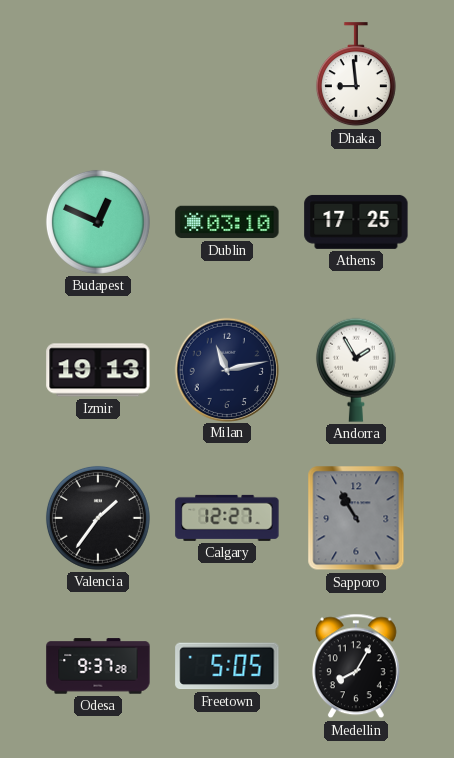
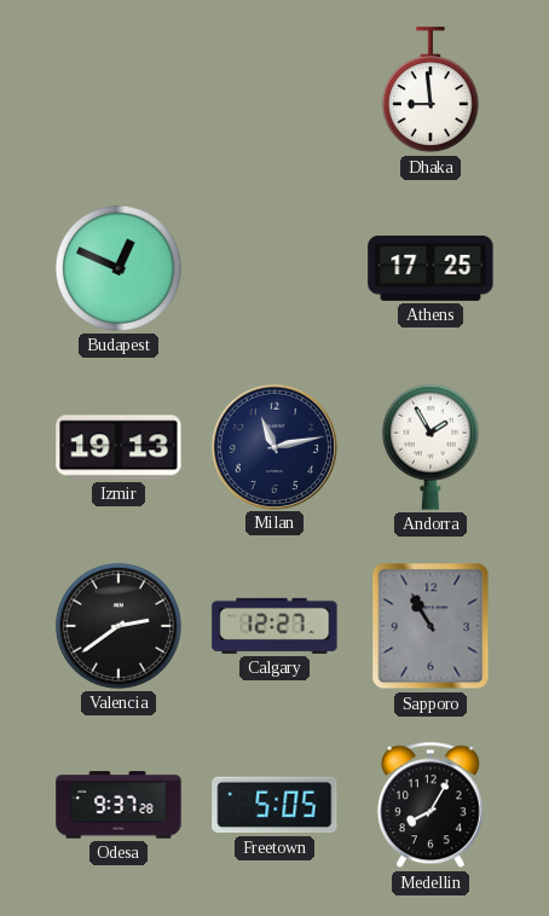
Dublin: 03:10 -> none (227, 222)
Valencia: 1:36 -> 2:39 (119, 626)
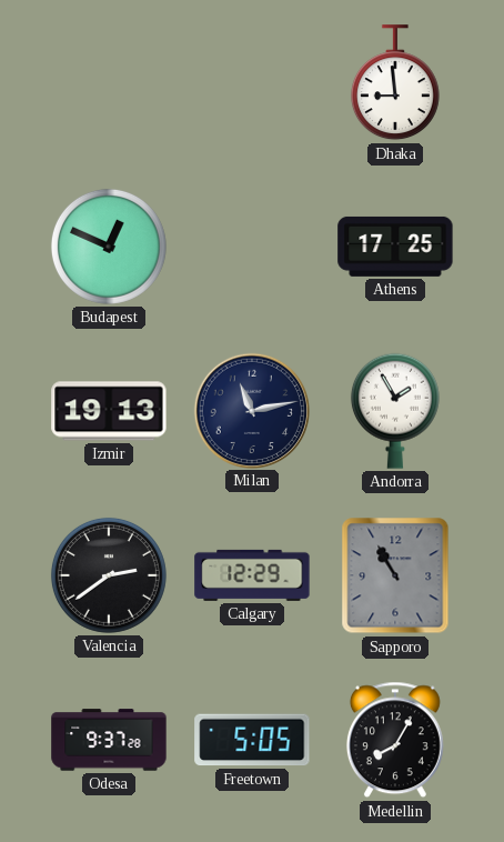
Calgary: 12:27 -> 12:29 (252, 575)
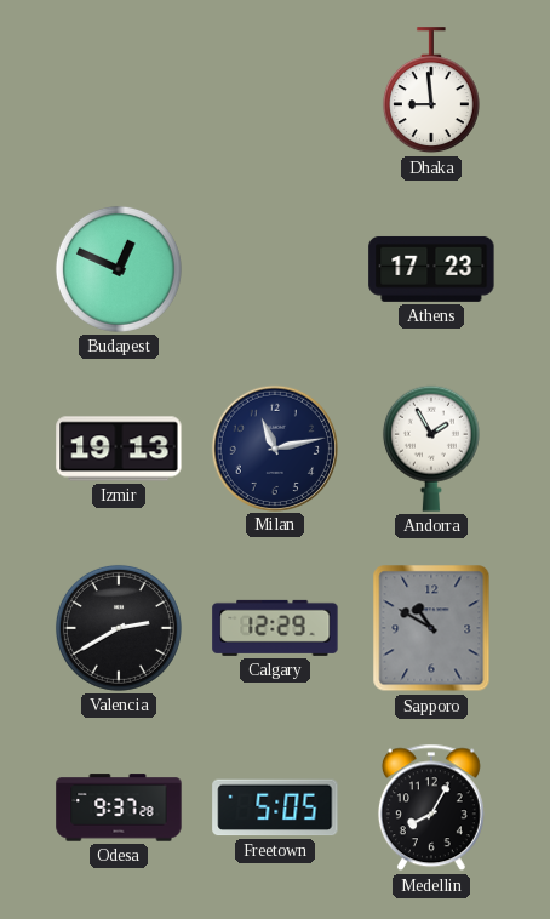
Athens: 17:25 -> 17:23 (431, 269)
Valencia: 2:39 -> 2:40 (119, 628)
Sapporo: 10:55 -> 10:50 (431, 628)
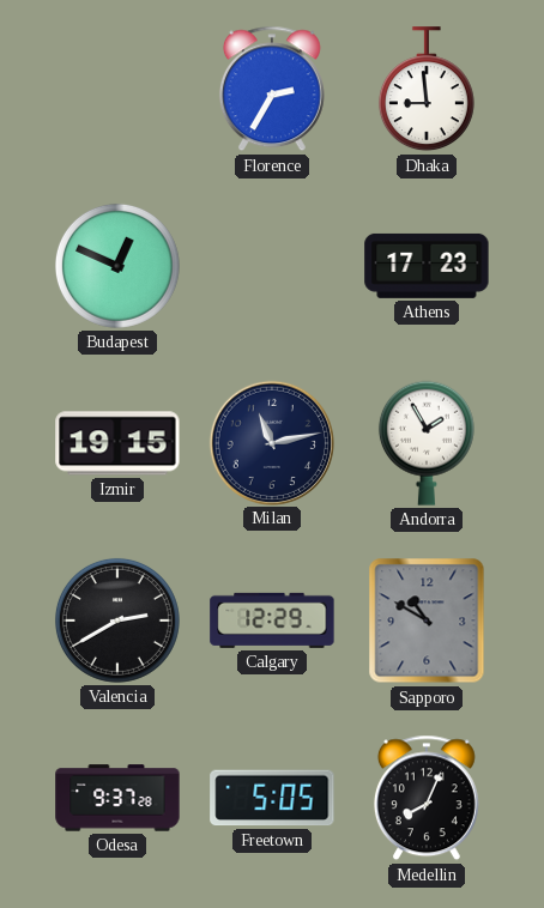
Florence: none -> 2:35 (272, 89)
Izmir: 19:13 -> 19:15 (117, 443)
Medellin: 8:05 -> 8:04 (427, 798)
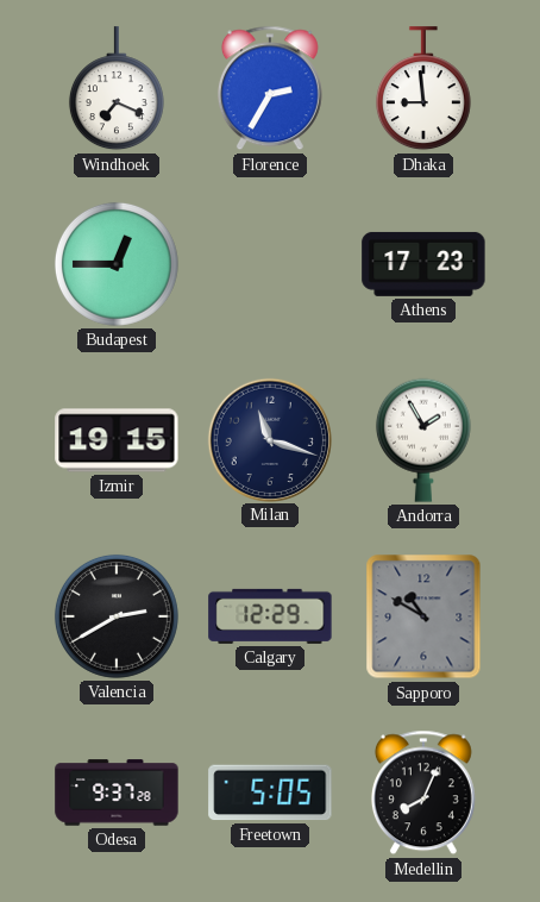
Windhoek: none -> 7:19 (117, 89)
Budapest: 12:49 -> 12:45 (117, 264)
Milan: 11:13 -> 11:18 (269, 439)
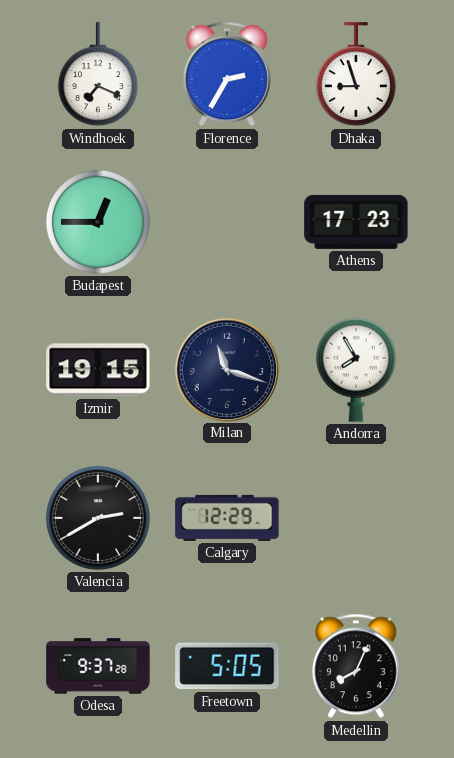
Dhaka: 8:59 -> 8:57 (356, 75)
Andorra: 1:55 -> 7:55 (356, 370)
Sapporo: 10:50 -> none (423, 616)
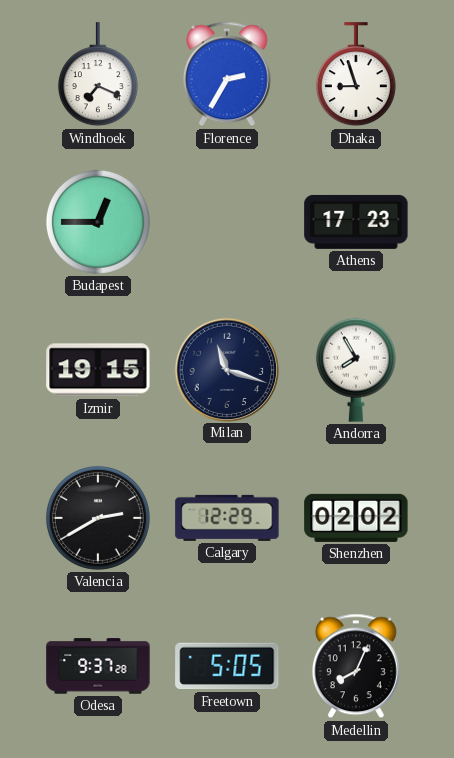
Shenzhen: none -> 02:02 (356, 518)
